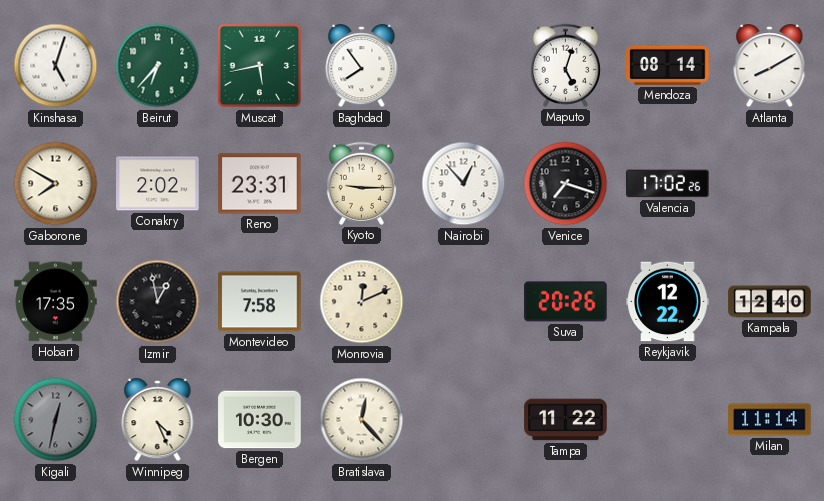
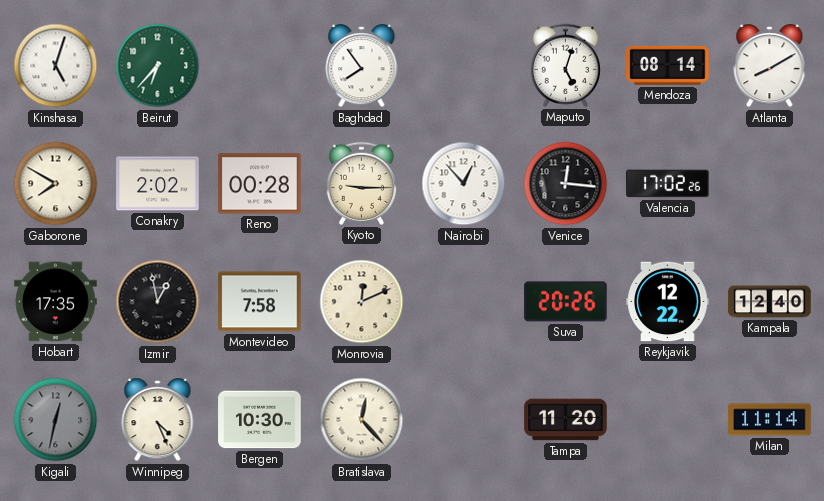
Muscat: 5:43 -> none (260, 66)
Reno: 23:31 -> 00:28 (260, 184)
Venice: 7:18 -> 12:16 (566, 184)
Tampa: 11:22 -> 11:20 (566, 420)
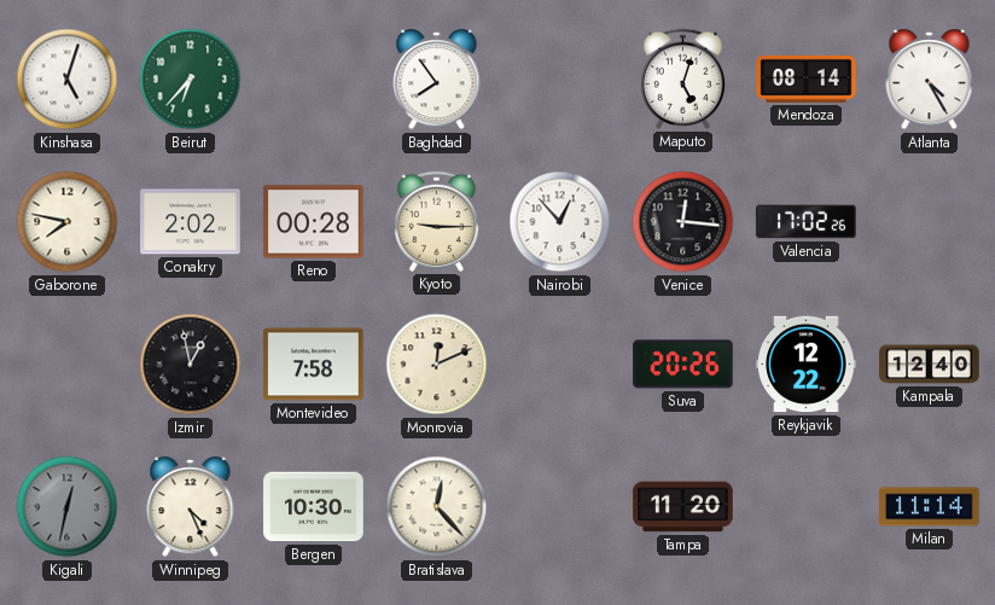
Atlanta: 8:10 -> 4:25 (930, 80)
Gaborone: 7:50 -> 7:47 (68, 222)
Hobart: 17:35 -> none (56, 302)
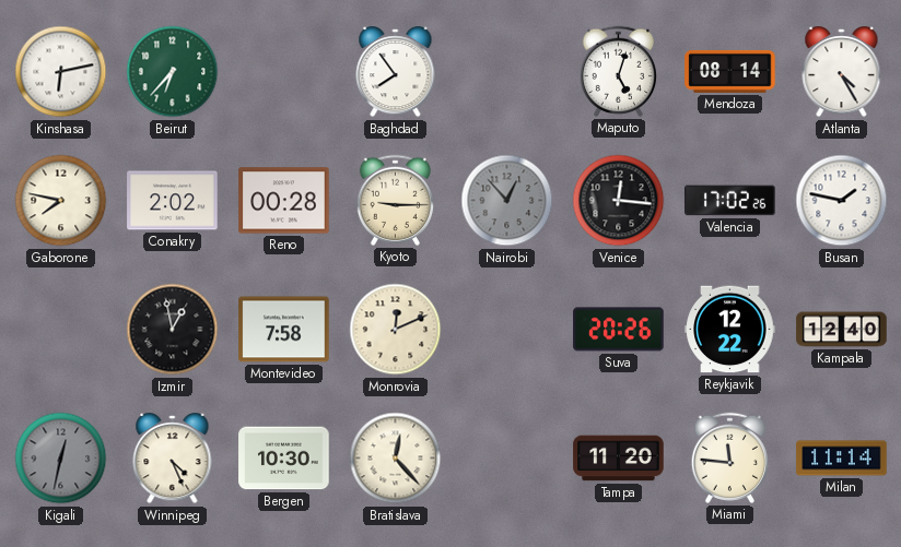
Kinshasa: 5:03 -> 6:13 (61, 72)
Nairobi dial: white -> grey (507, 201)
Busan: none -> 1:47 (842, 201)
Miami: none -> 11:46 (729, 457)
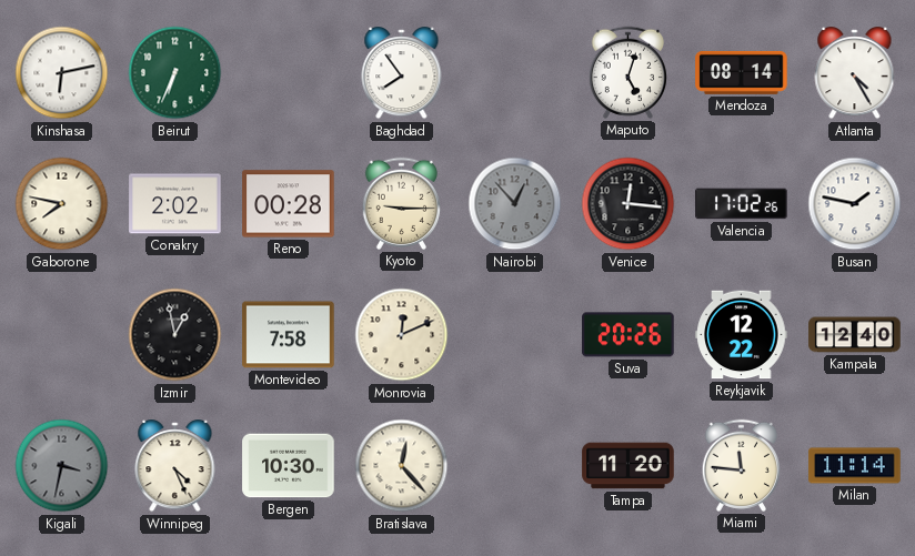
Beirut: 6:37 -> 6:34 (175, 73)
Kigali: 12:32 -> 3:32 (62, 466)
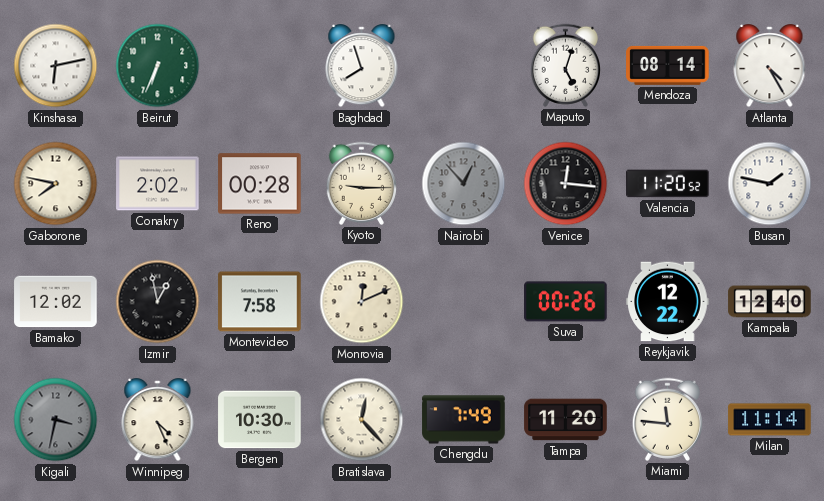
Baghdad: 7:54 -> 7:57 (362, 66)
Valencia: 17:02 -> 11:20 (668, 184)
Bamako: none -> 12:02 (56, 302)
Suva: 20:26 -> 00:26 (566, 302)
Chengdu: none -> 7:49 (464, 420)
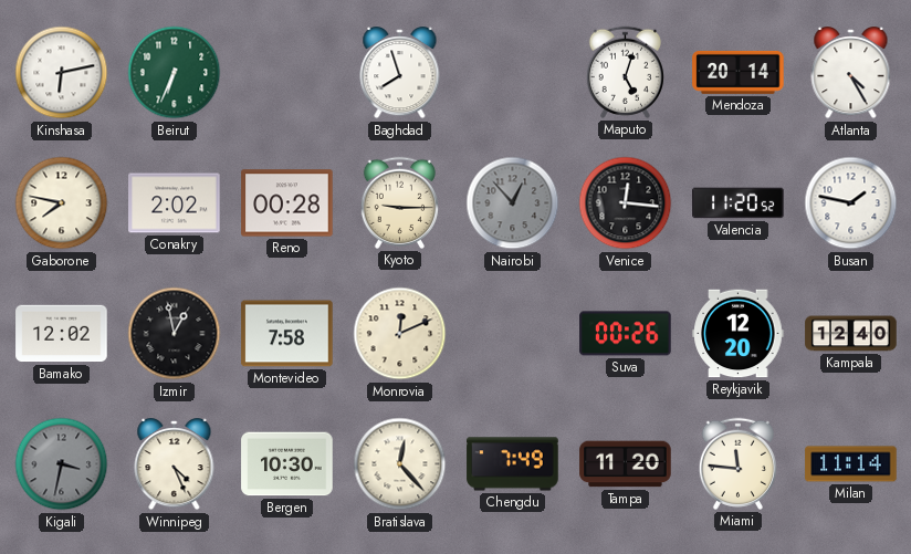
Mendoza: 08:14 -> 20:14 (739, 72)
Reykjavik: 12:22 -> 12:20 (739, 334)
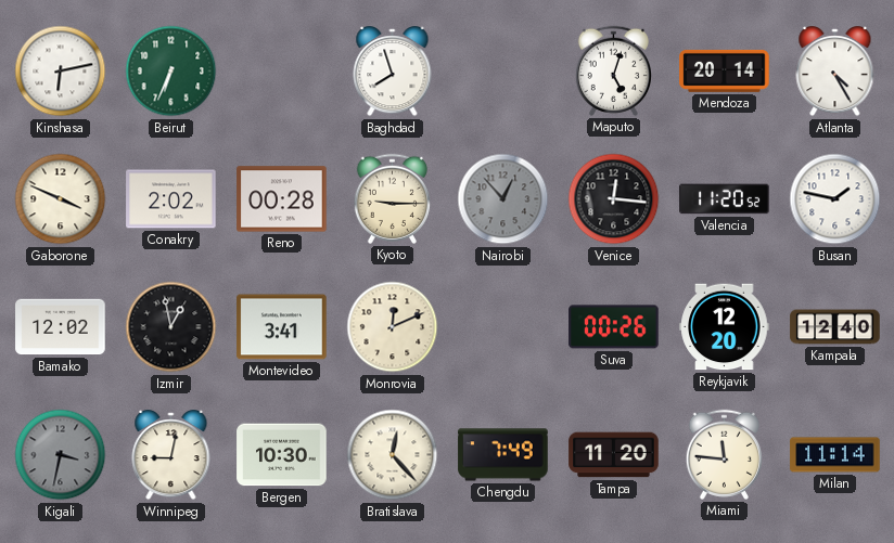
Gaborone: 7:47 -> 3:49 (61, 199)
Montevideo: 7:58 -> 3:41 (282, 327)
Winnipeg: 4:26 -> 9:02 (171, 455)
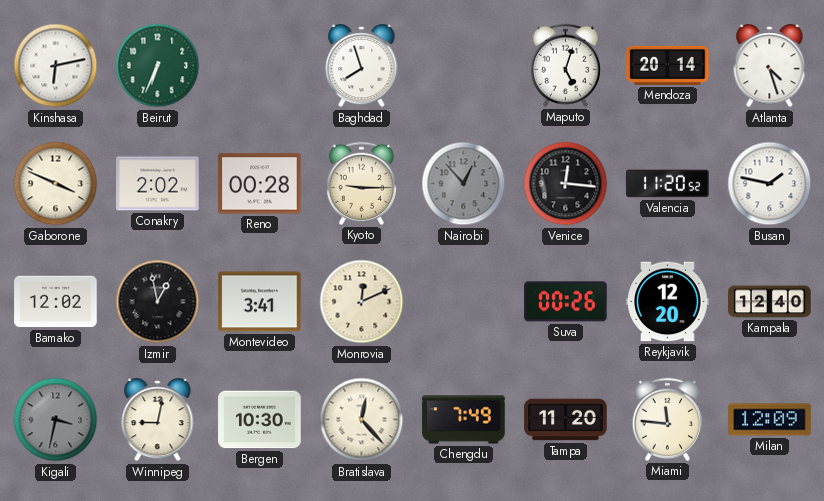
Atlanta: 4:25 -> 4:27 (770, 66)
Milan: 11:14 -> 12:09 (770, 420)
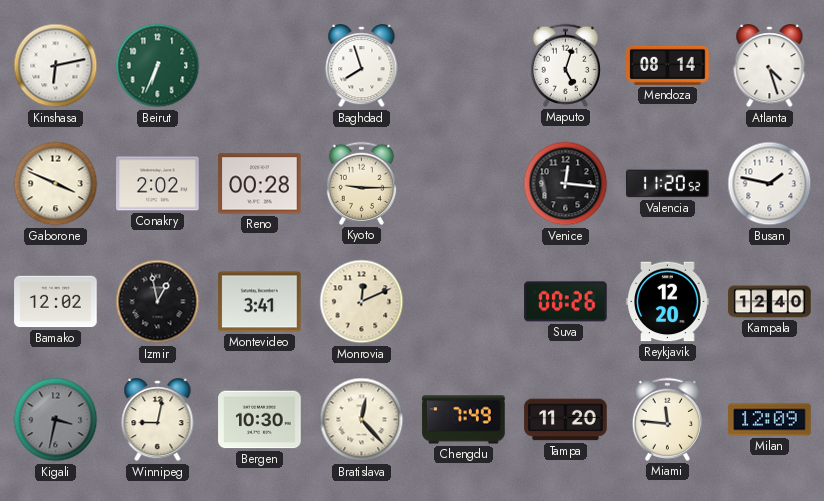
Mendoza: 20:14 -> 08:14 (668, 65)
Nairobi: 12:53 -> none (464, 184)
